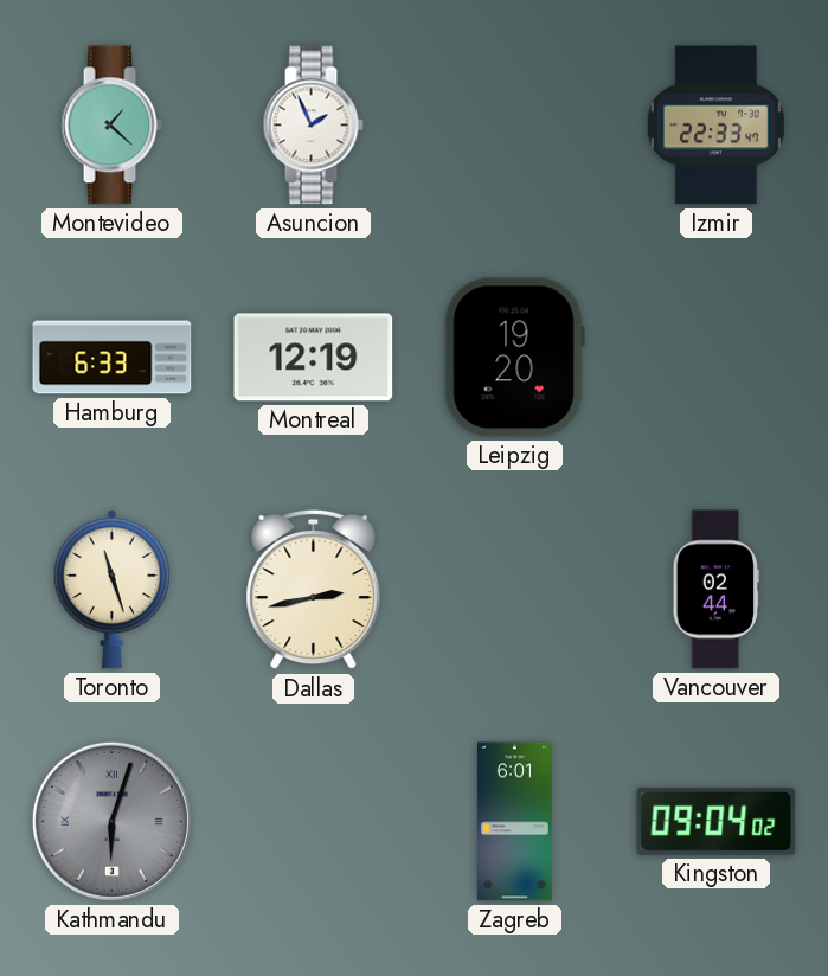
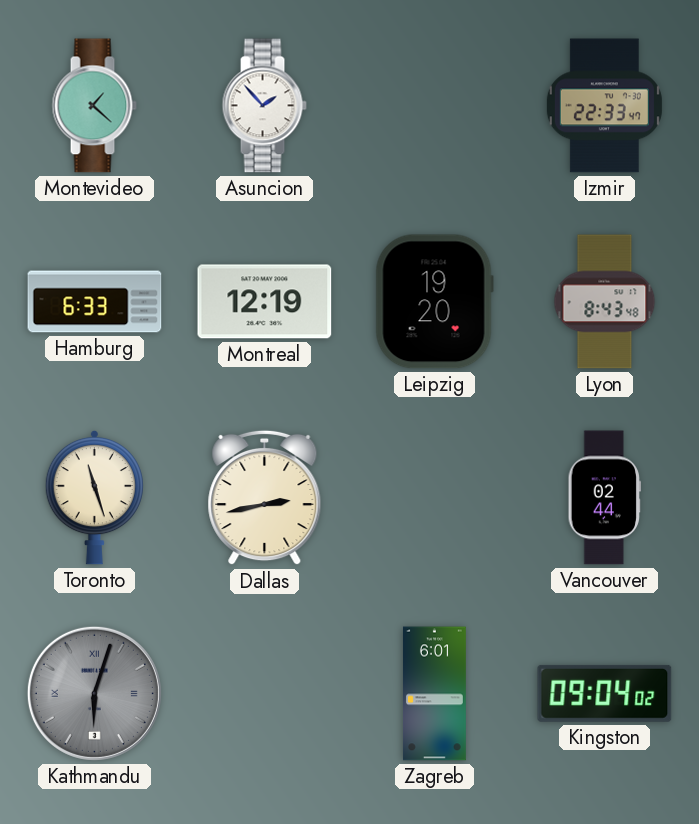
Asuncion: 1:56 -> 1:53 (264, 106)
Lyon: none -> 8:43 (605, 302)
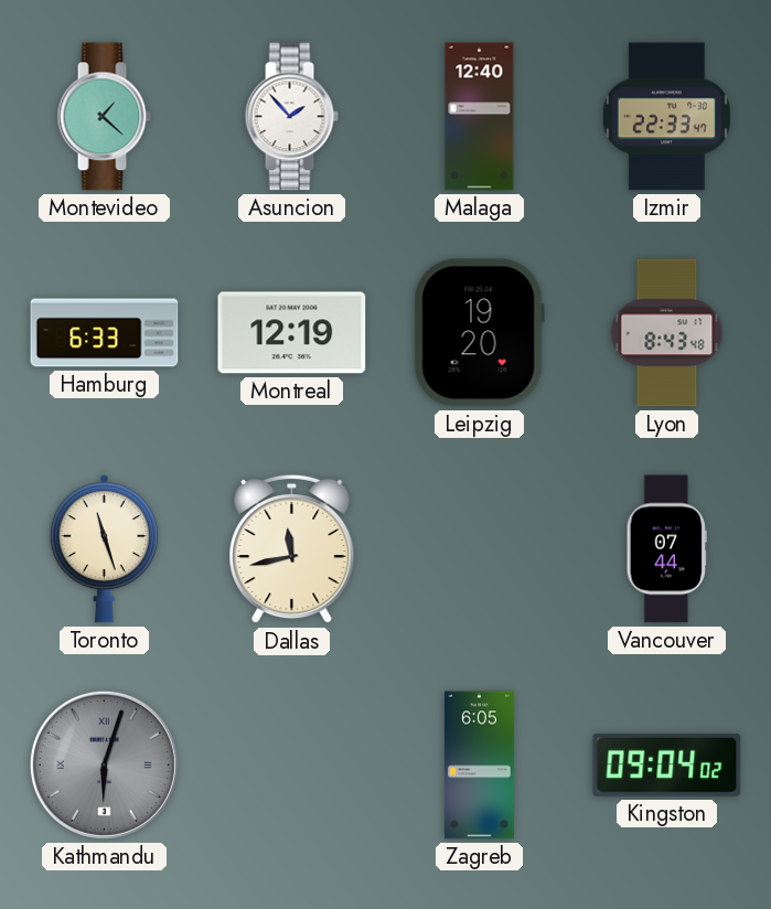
Malaga: none -> 12:40 (480, 117)
Dallas: 2:43 -> 11:43 (292, 549)
Vancouver: 02:44 -> 07:44 (666, 549)
Zagreb: 6:01 -> 6:05 (479, 766)
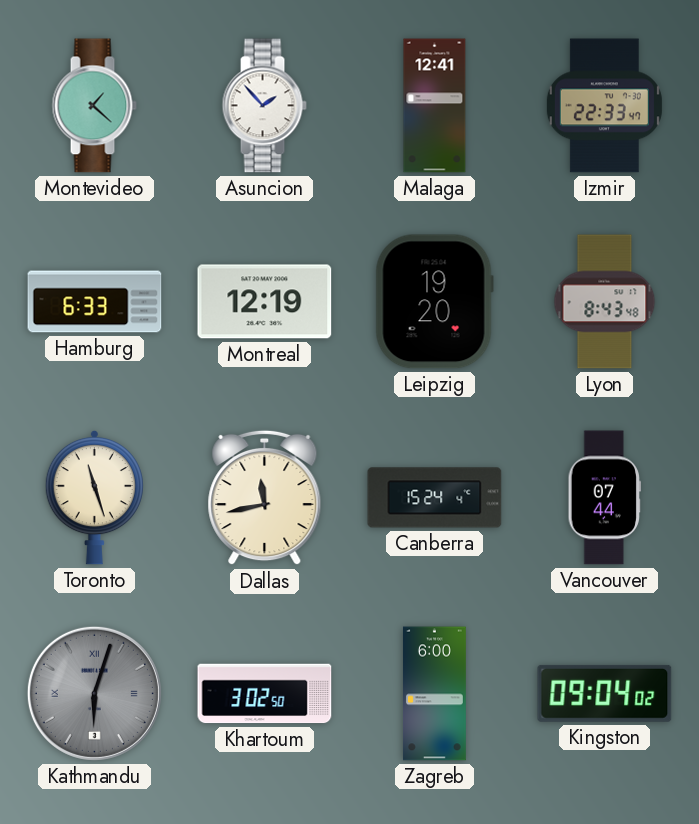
Malaga: 12:40 -> 12:41 (435, 106)
Canberra: none -> 15:24 (435, 498)
Khartoum: none -> 3:02 (265, 694)
Zagreb: 6:05 -> 6:00 (434, 694)
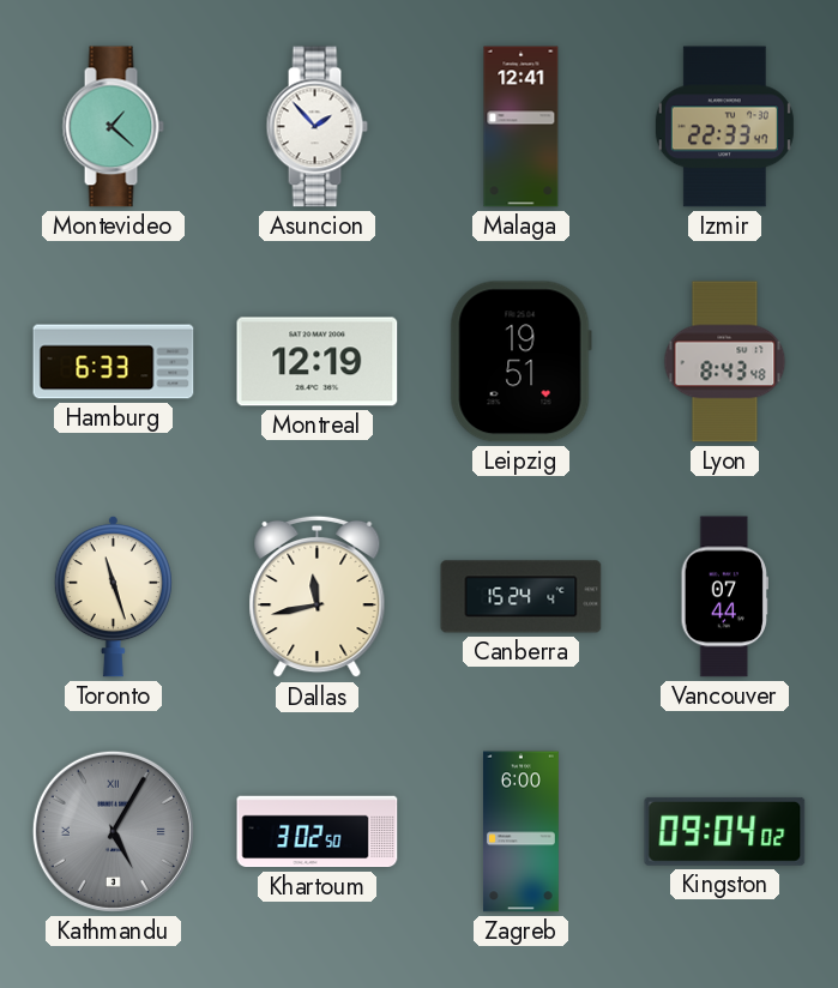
Leipzig: 19:20 -> 19:51 (520, 362)
Kathmandu: 6:03 -> 5:05 (113, 831)
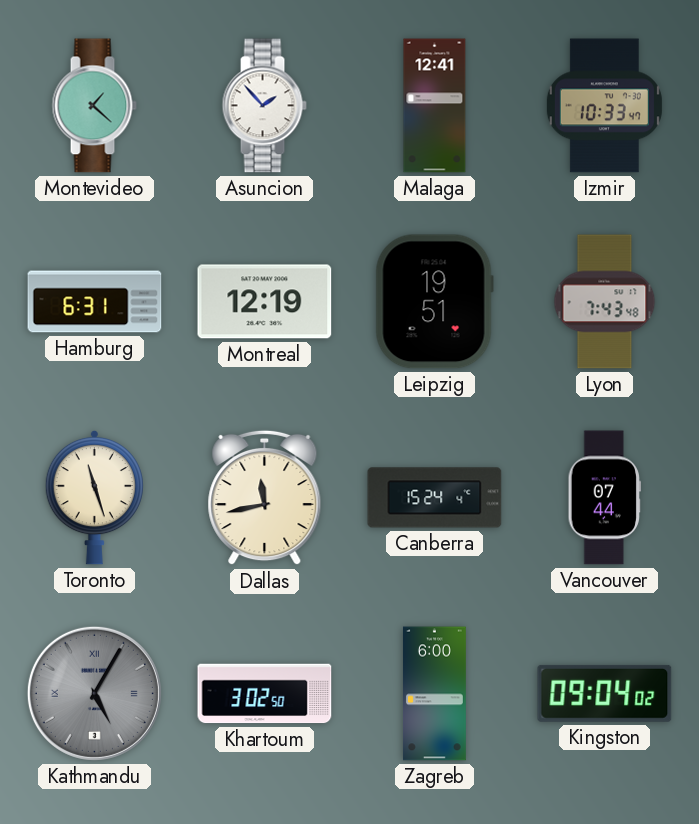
Izmir: 22:33 -> 10:33 (604, 106)
Hamburg: 6:33 -> 6:31 (95, 302)
Lyon: 8:43 -> 7:43 (605, 302)
